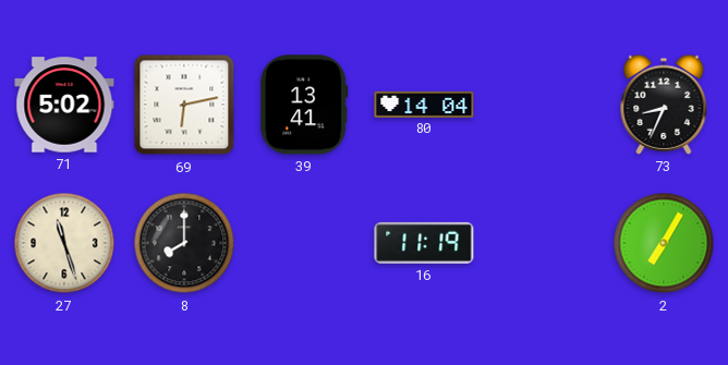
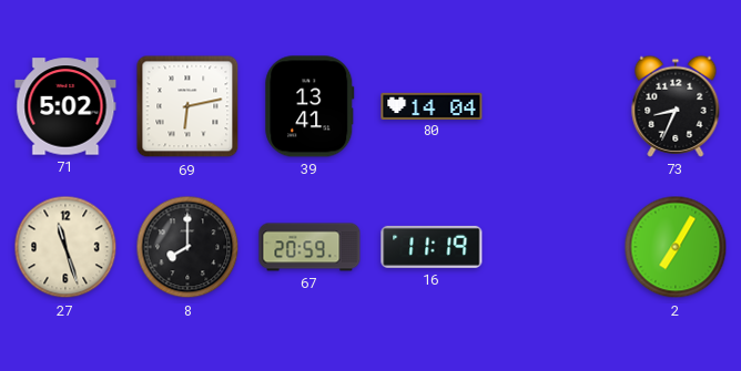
67: none -> 20:59 (309, 247)
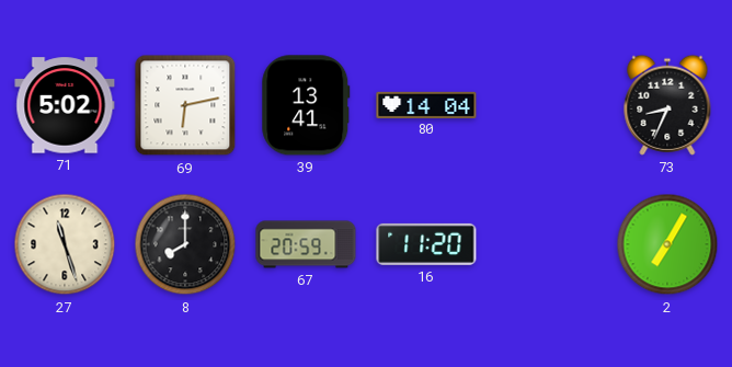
16: 11:19 -> 11:20 (426, 244)
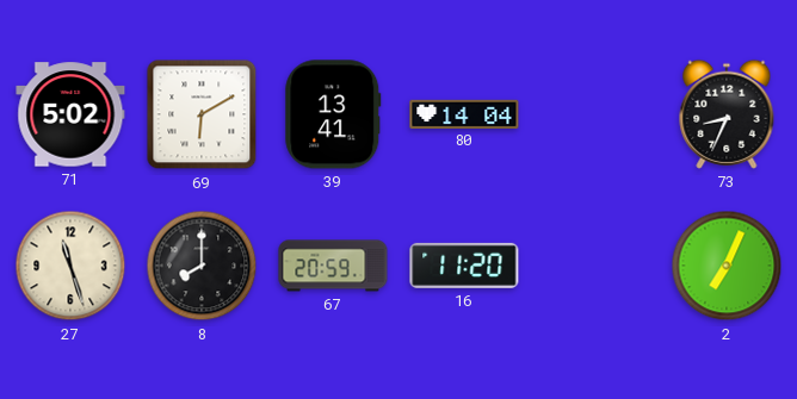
69: 6:13 -> 6:10 (202, 114)
2: 7:05 -> 7:04 (727, 266)
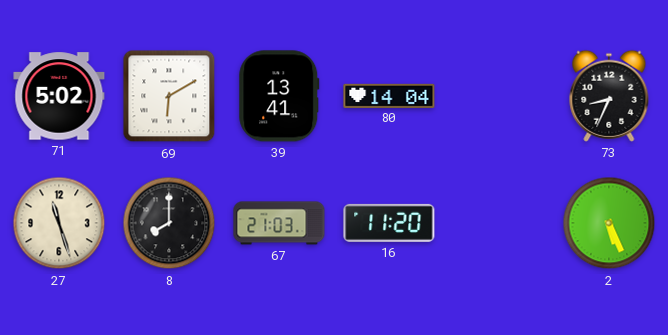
67: 20:59 -> 21:03 (279, 223)
2: 7:04 -> 5:26 (609, 223)
